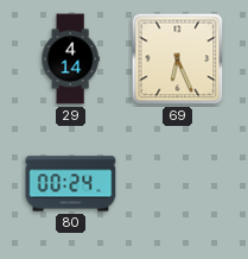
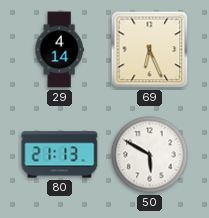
80: 00:24 -> 21:13 (60, 155)
50: none -> 5:50 (150, 155)
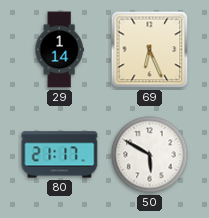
29: 4:14 -> 1:14 (59, 50)
80: 21:13 -> 21:17 (60, 155)
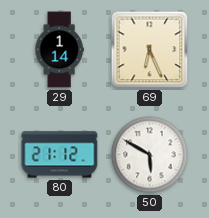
80: 21:17 -> 21:12 (60, 155)
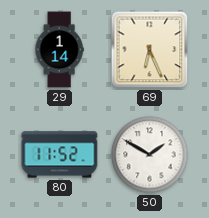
80: 21:12 -> 11:52 (60, 155)
50: 5:50 -> 1:50 (150, 155)
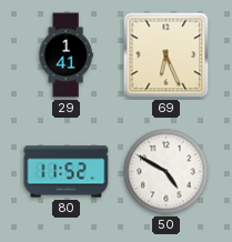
29: 1:14 -> 1:41 (65, 56)
50: 1:50 -> 4:50 (167, 172)
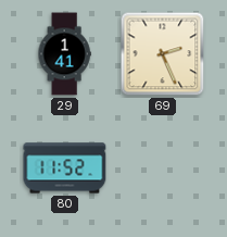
69: 6:26 -> 2:26 (163, 54)
50: 4:50 -> none (167, 172)
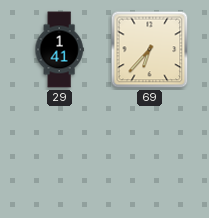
69: 2:26 -> 6:37 (150, 50)
80: 11:52 -> none (65, 169)
